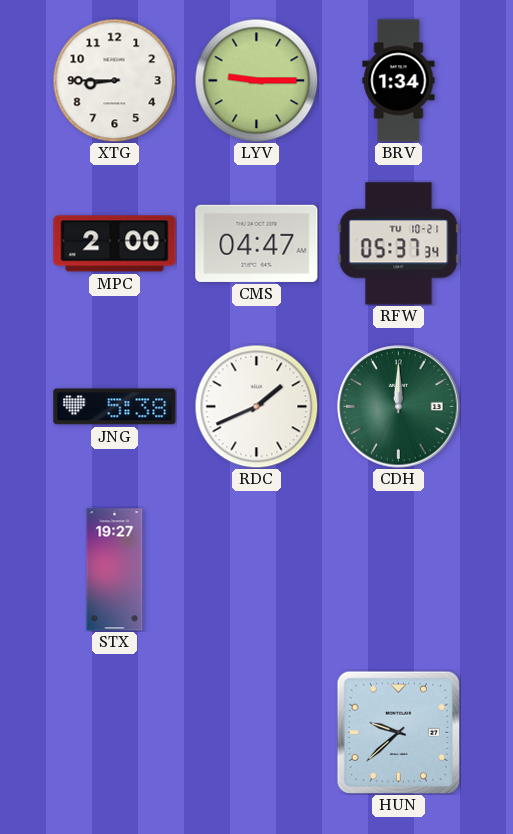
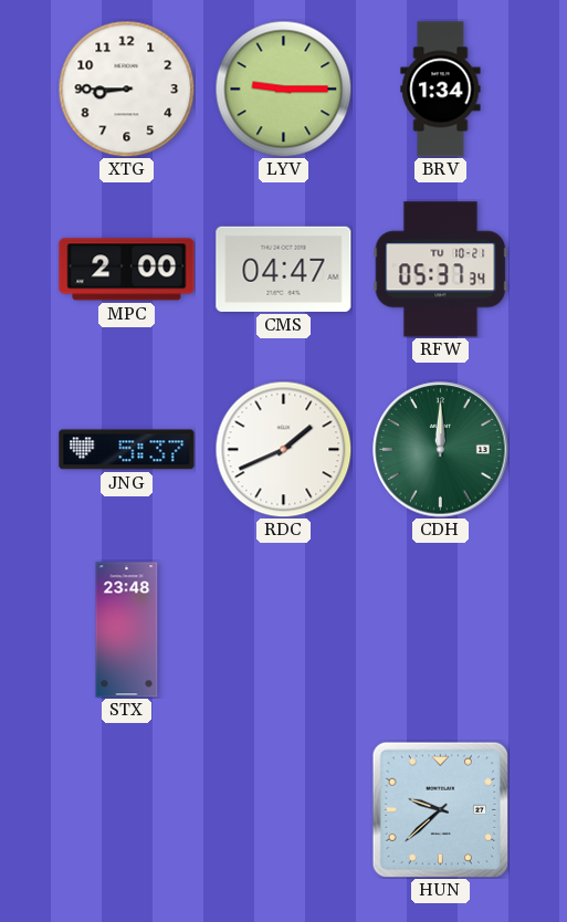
JNG: 5:38 -> 5:37 (127, 450)
STX: 19:27 -> 23:48 (127, 630)
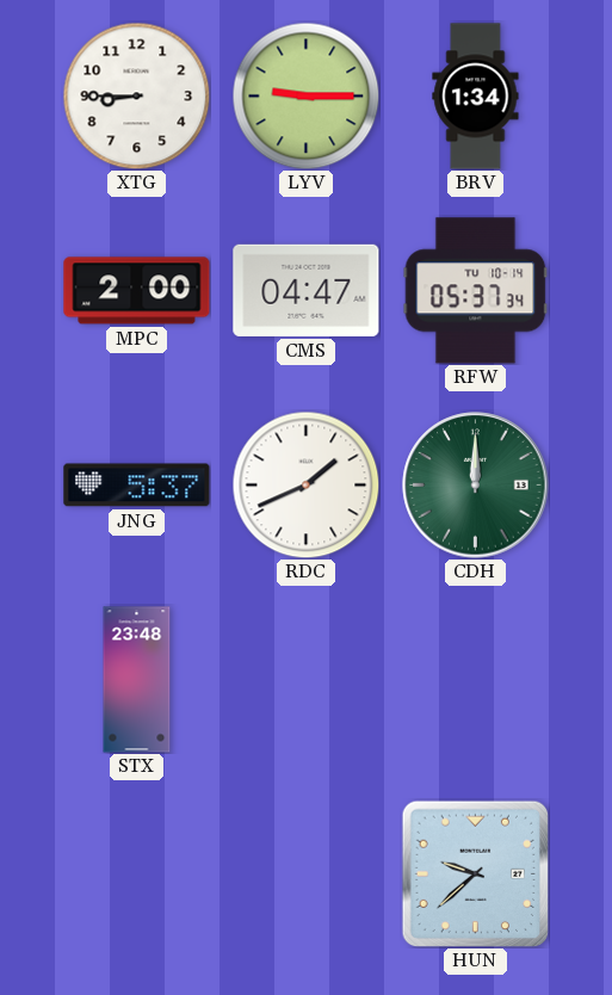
RFW date: TU 10-21 -> TU 10-14 (476, 291)
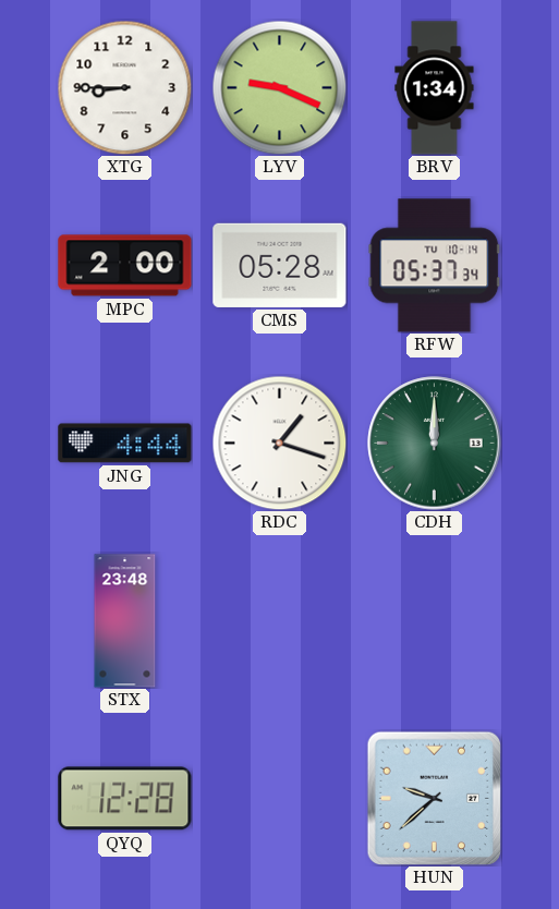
LYV: 9:15 -> 9:19 (279, 87)
CMS: 04:47 -> 05:28 (280, 265)
JNG: 5:37 -> 4:44 (125, 444)
RDC: 1:41 -> 1:18 (279, 443)
QYQ: none -> 12:28 (125, 799)
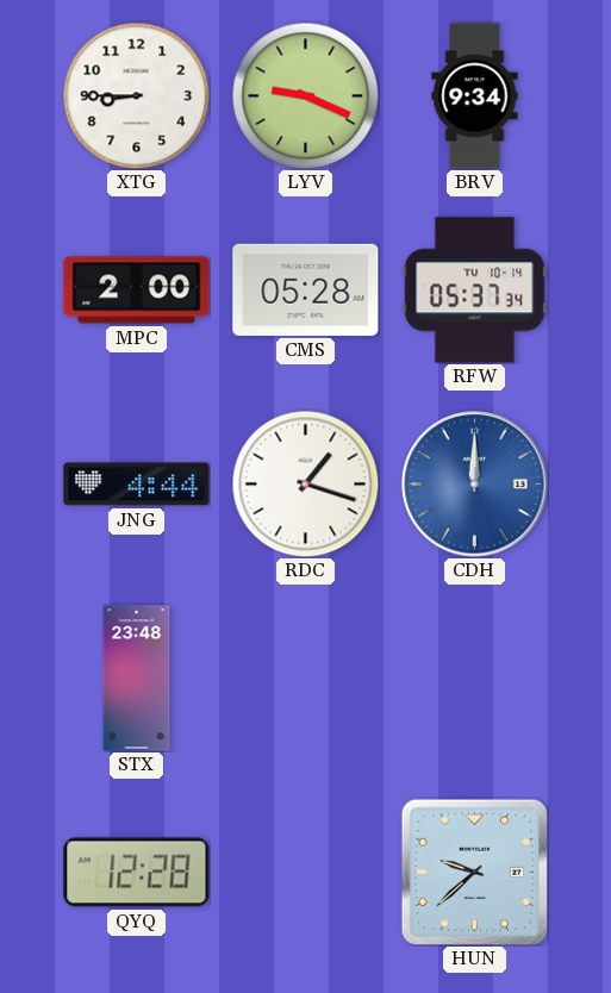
BRV: 1:34 -> 9:34 (475, 96)
CDH dial: green -> blue (475, 485)
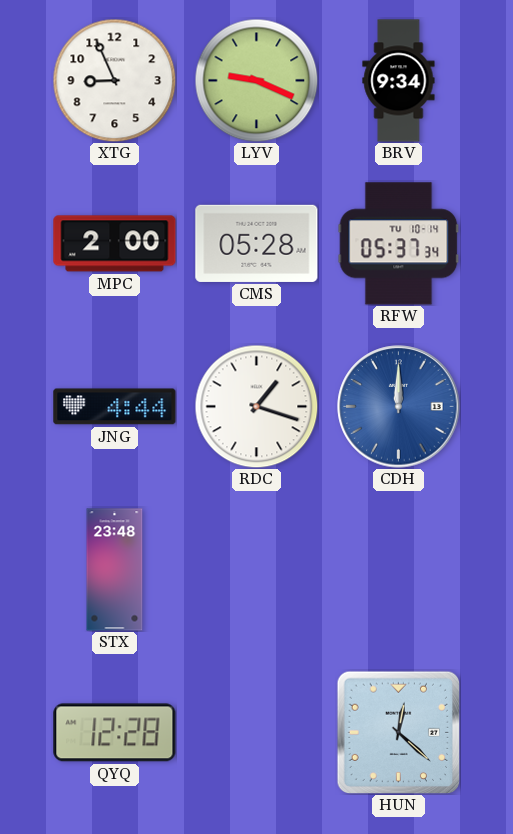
XTG: 8:45 -> 8:56 (114, 80)
HUN: 9:38 -> 12:22 (398, 732)
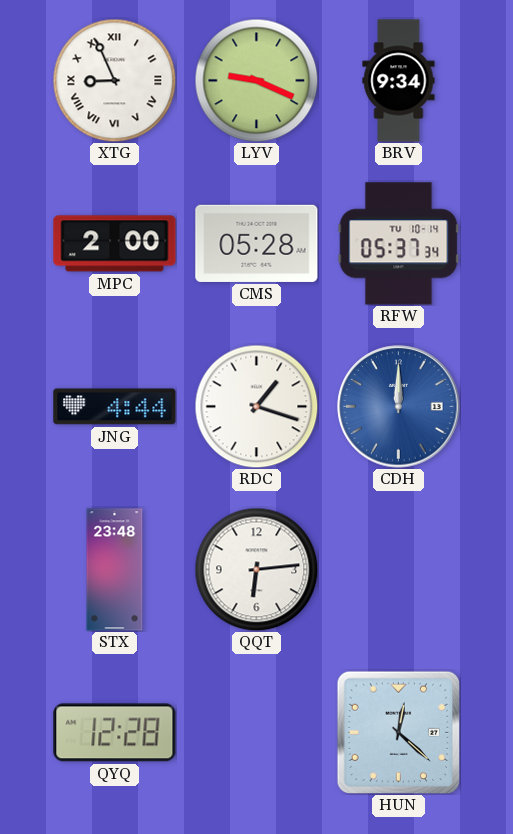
XTG numerals: Arabic -> Roman (114, 80)
QQT: none -> 6:14 (256, 569)
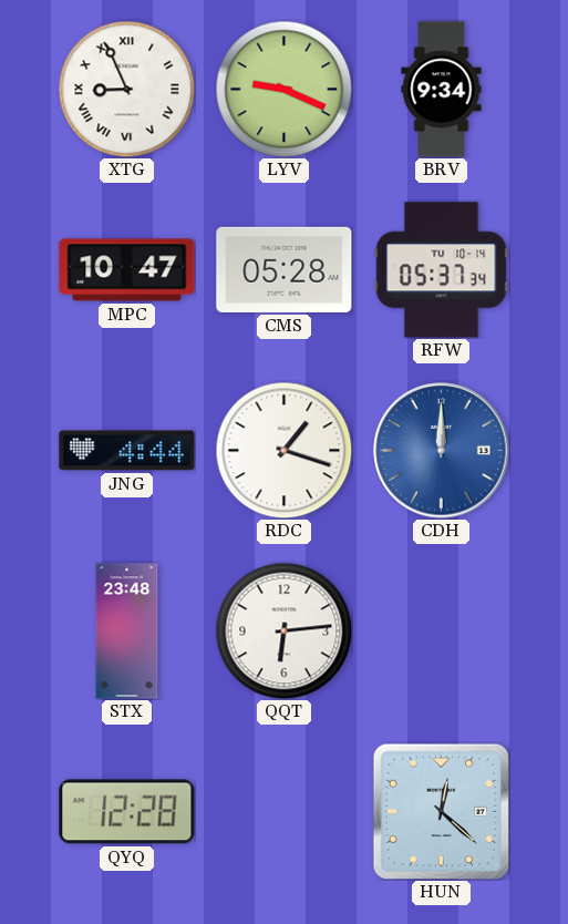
MPC: 2:00 -> 10:47 (127, 270)
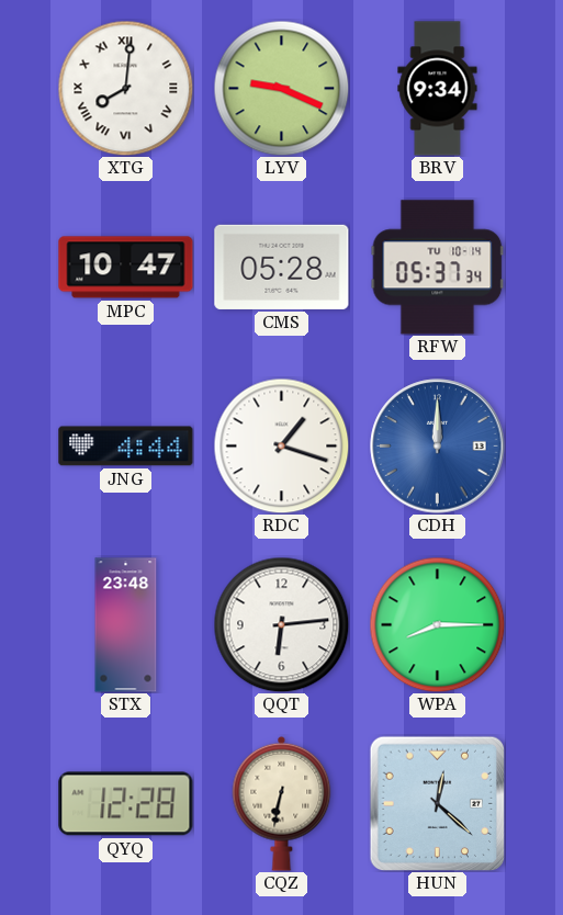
XTG: 8:56 -> 8:01 (125, 88)
WPA: none -> 8:15 (437, 624)
CQZ: none -> 6:32 (282, 803)
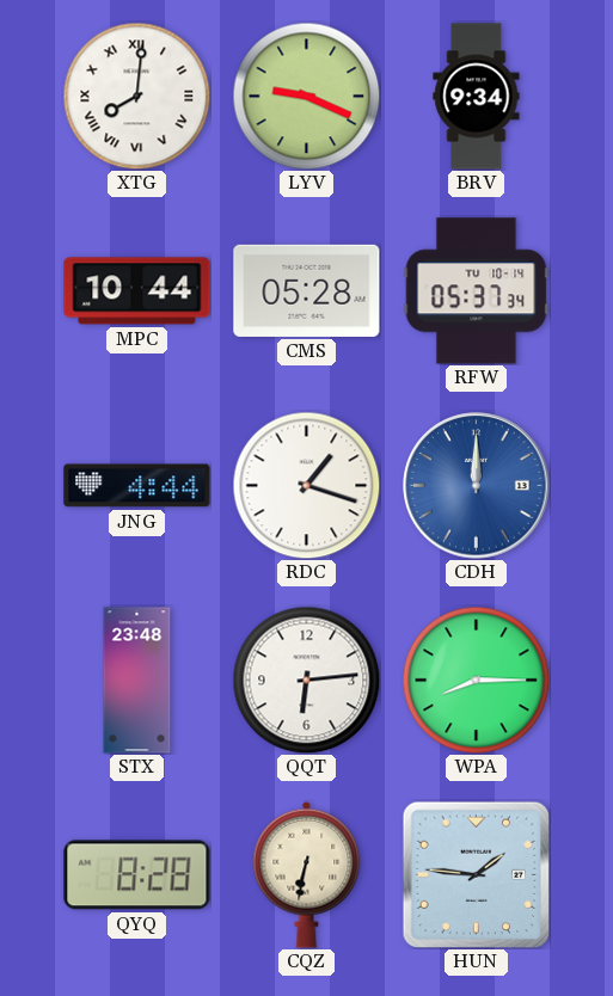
MPC: 10:47 -> 10:44 (137, 291)
QYQ: 12:28 -> 8:28 (137, 875)
HUN: 12:22 -> 1:46 (476, 874)
